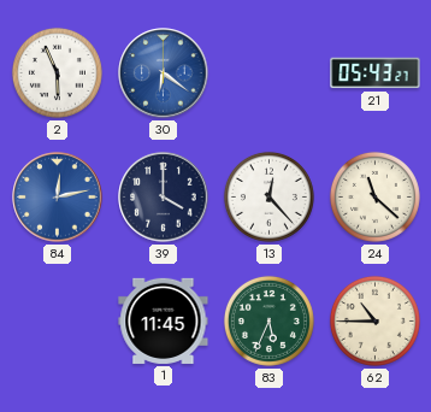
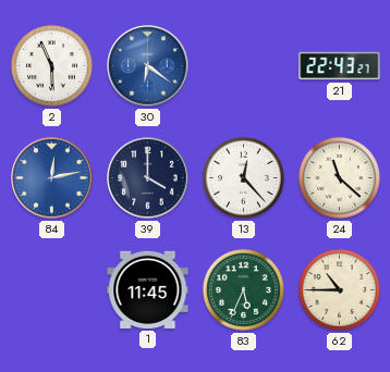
21: 05:43 -> 22:43 (340, 66)
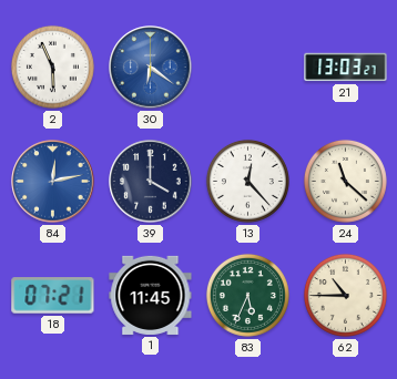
21: 22:43 -> 13:03 (346, 68)
18: none -> 07:21 (53, 296)
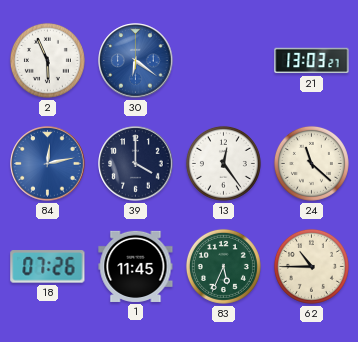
13: 12:23 -> 12:24 (223, 163)
18: 07:21 -> 07:26 (48, 267)
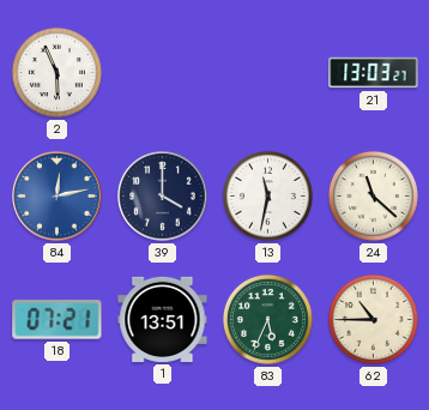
30: 6:21 -> none (136, 61)
13: 12:24 -> 11:32 (267, 195)
18: 07:26 -> 07:21 (58, 320)
1: 11:45 -> 13:51 (163, 319)
